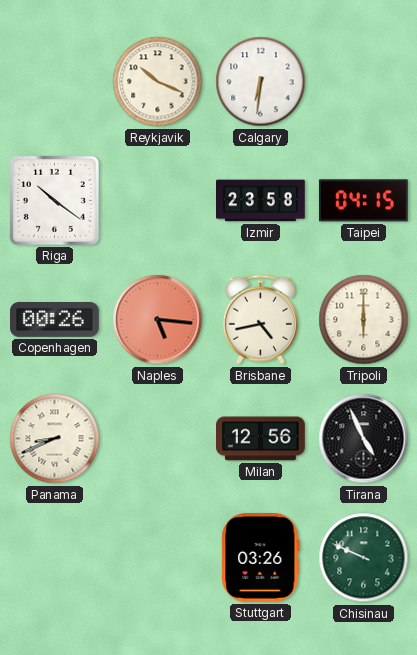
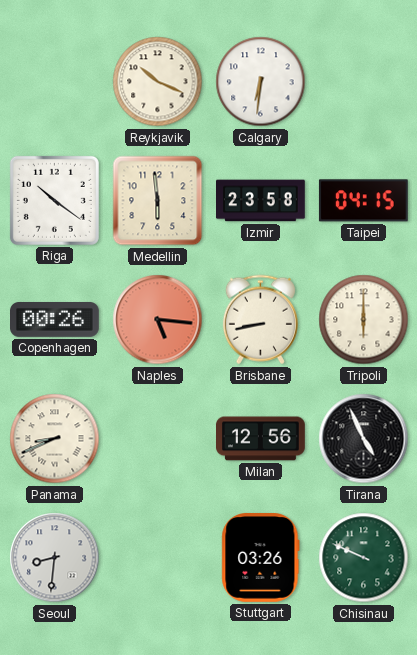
Medellin: none -> 5:59 (158, 201)
Brisbane: 4:43 -> 8:43 (260, 320)
Seoul: none -> 8:31 (55, 558)
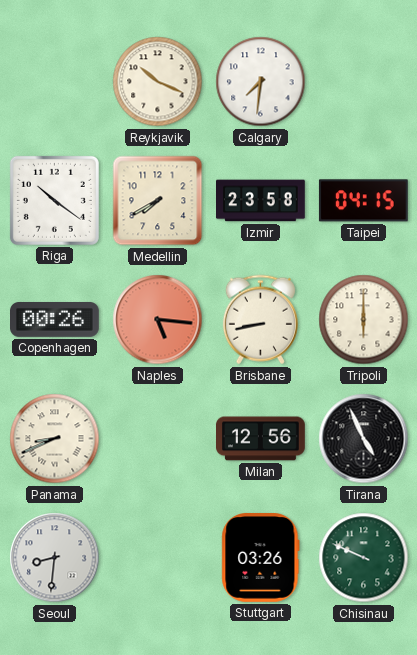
Calgary: 6:31 -> 7:31 (261, 82)
Medellin: 5:59 -> 7:40 (158, 201)
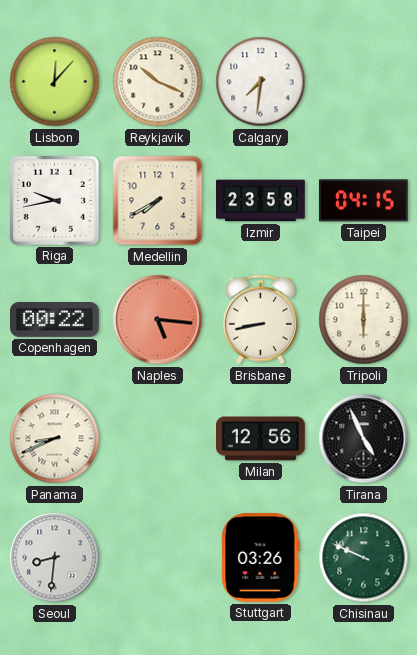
Lisbon: none -> 12:07 (55, 82)
Riga: 10:21 -> 9:43 (54, 200)
Copenhagen: 00:26 -> 00:22 (55, 320)
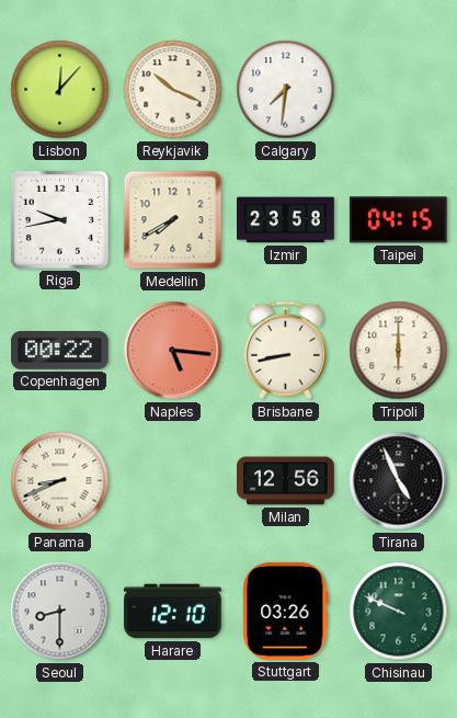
Seoul: 8:31 -> 8:30 (60, 612)
Harare: none -> 12:10 (173, 612)
